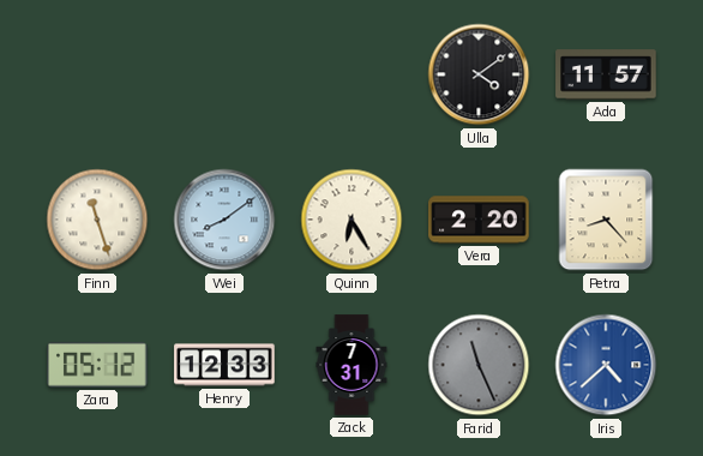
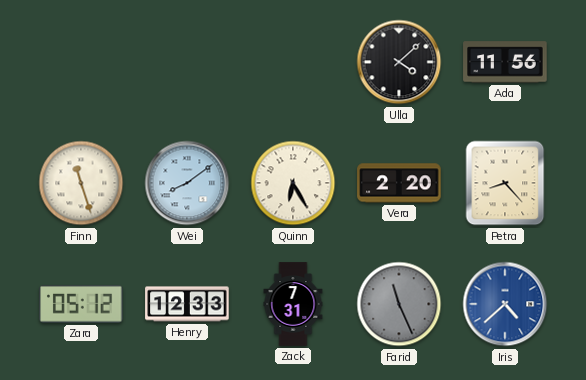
Ulla: 4:09 -> 4:08 (399, 62)
Ada: 11:57 -> 11:56 (505, 62)
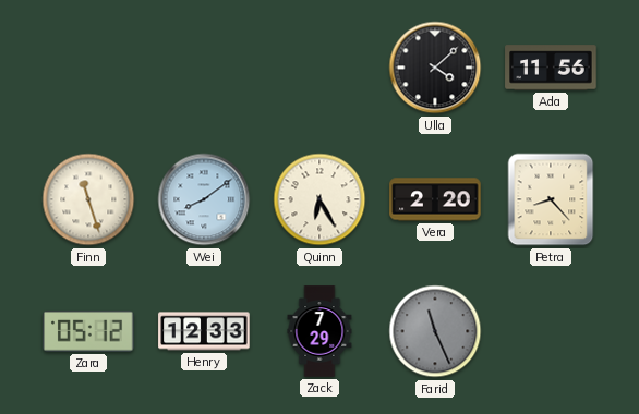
Zack: 7:31 -> 7:29 (319, 331)
Iris: 4:38 -> none (505, 304)
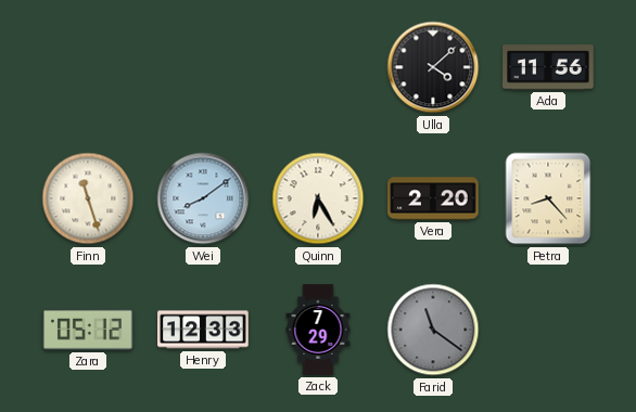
Farid: 11:26 -> 11:21 (433, 330)
